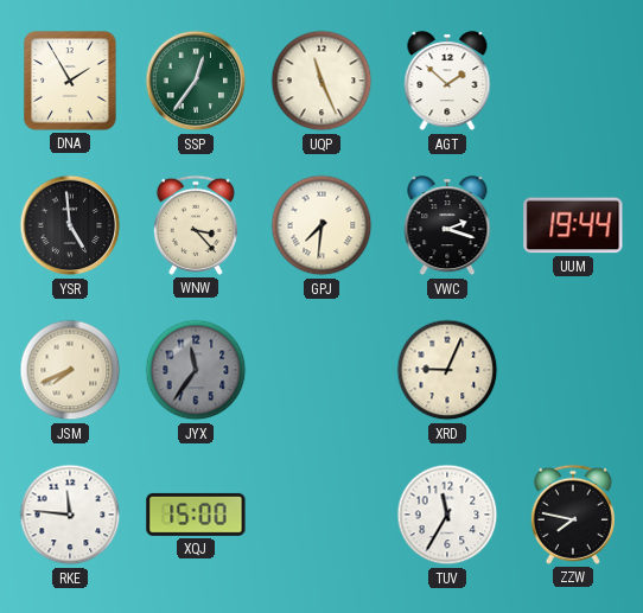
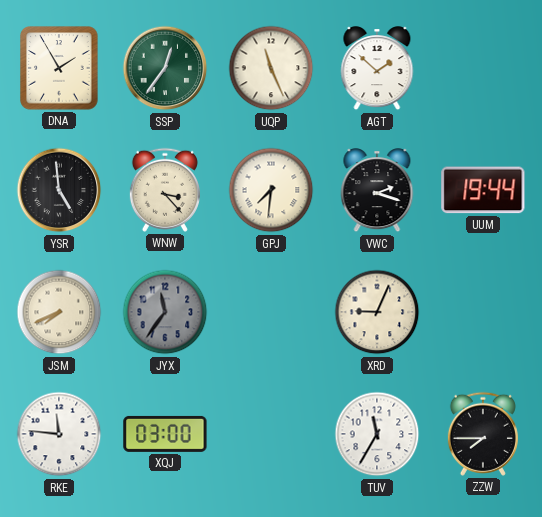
XQJ: 15:00 -> 03:00 (165, 434)
ZZW: 7:47 -> 7:45 (483, 434)
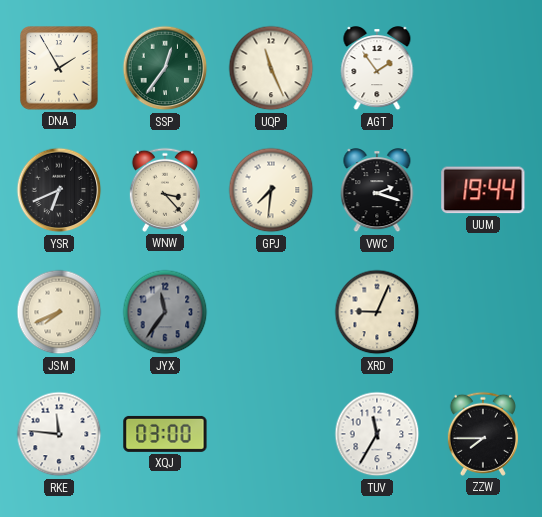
AGT: 1:52 -> 1:54 (377, 69)
YSR: 4:59 -> 6:41 (59, 190)
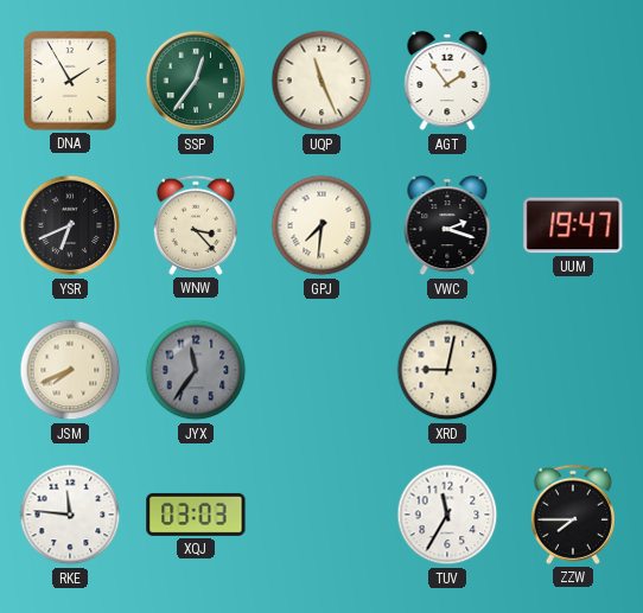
UUM: 19:44 -> 19:47 (573, 225)
XRD: 9:04 -> 9:02 (447, 370)
XQJ: 03:00 -> 03:03 (196, 515)
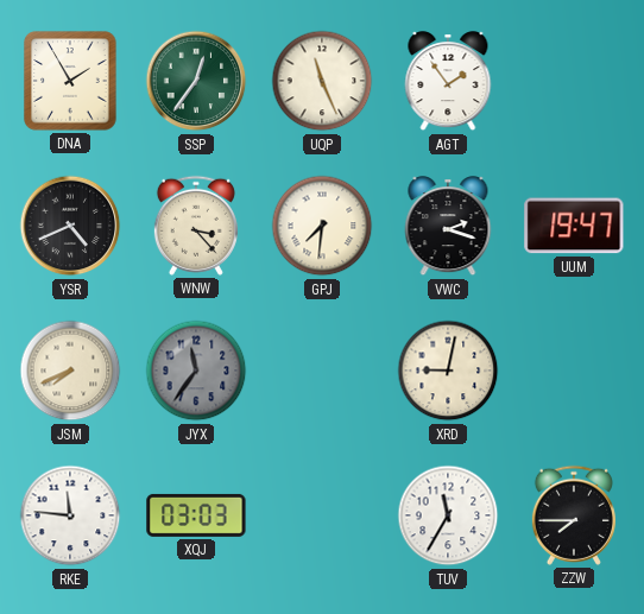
YSR: 6:41 -> 4:41 (70, 226)
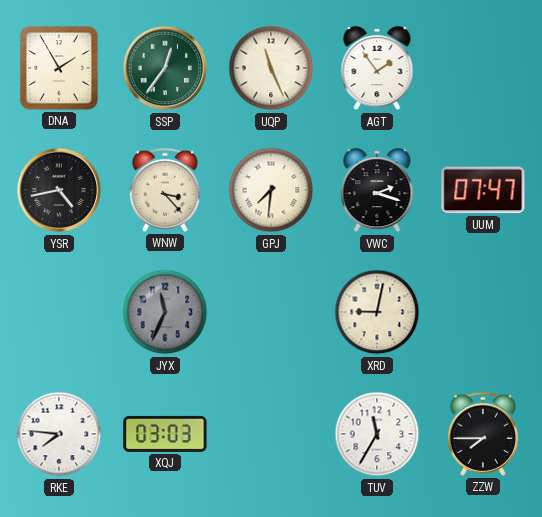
YSR: 4:41 -> 4:43 (59, 190)
UUM: 19:47 -> 07:47 (483, 190)
JSM: 7:41 -> none (70, 371)
JYX: 11:36 -> 11:34 (165, 312)
RKE: 11:46 -> 7:46 (59, 434)
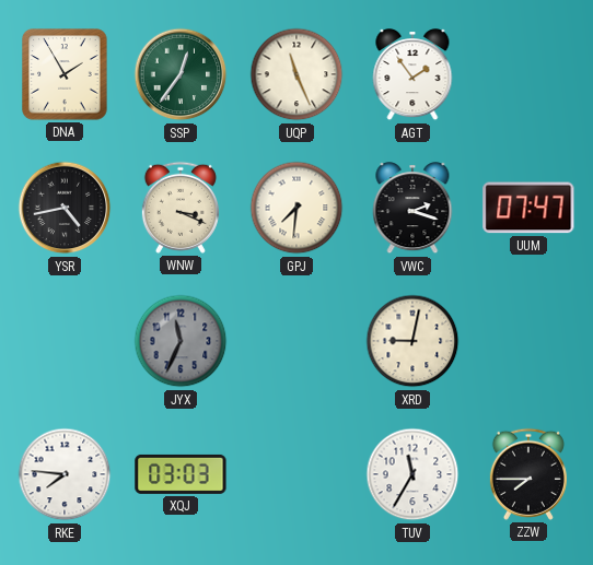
WNW: 3:23 -> 3:19 (181, 208)
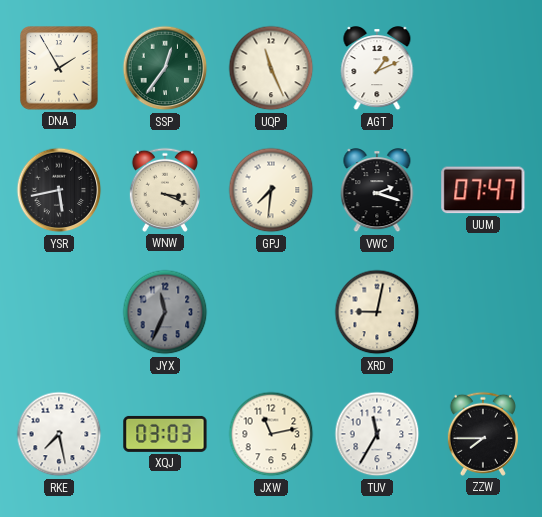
AGT: 1:54 -> 1:11 (377, 69)
YSR: 4:43 -> 5:43 (59, 190)
RKE: 7:46 -> 7:28 (59, 434)
JXW: none -> 11:13 (271, 434)
